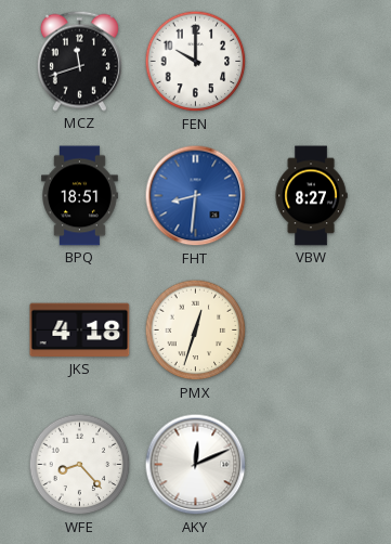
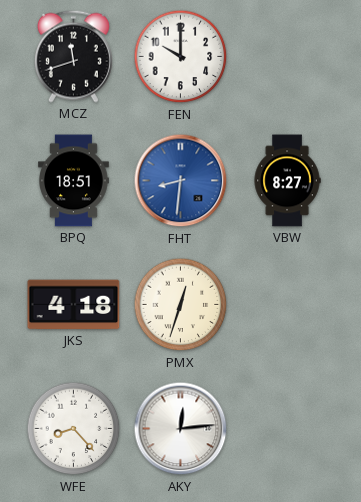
AKY: 12:11 -> 12:14 (181, 429)
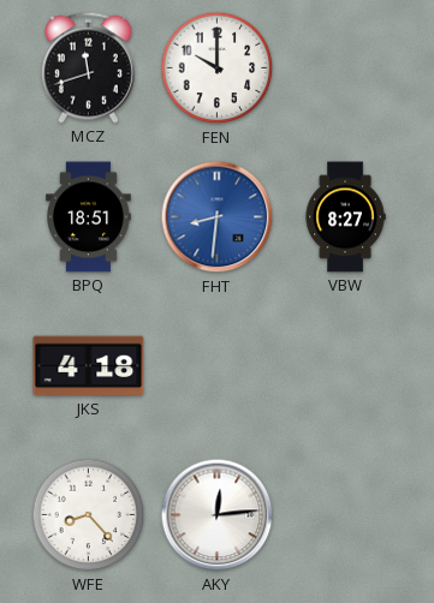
PMX: 12:33 -> none (181, 305)
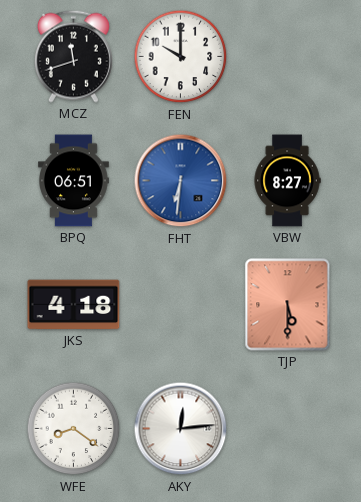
BPQ: 18:51 -> 06:51 (74, 181)
FHT: 8:31 -> 6:31 (181, 181)
TJP: none -> 5:30 (288, 305)
WFE: 8:23 -> 8:21 (74, 429)
